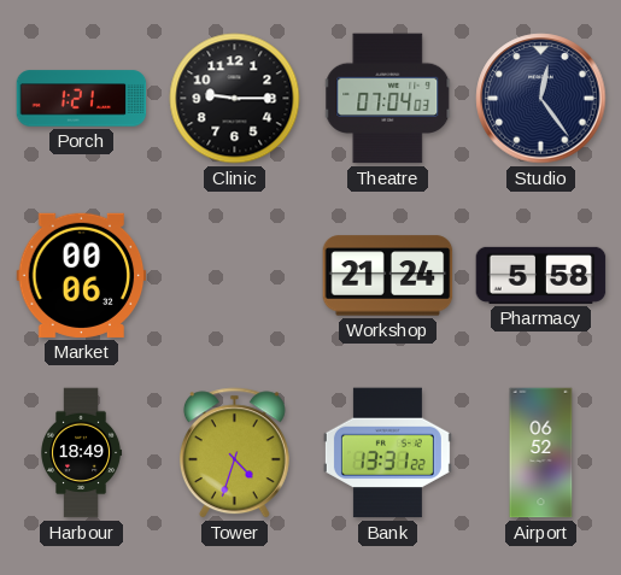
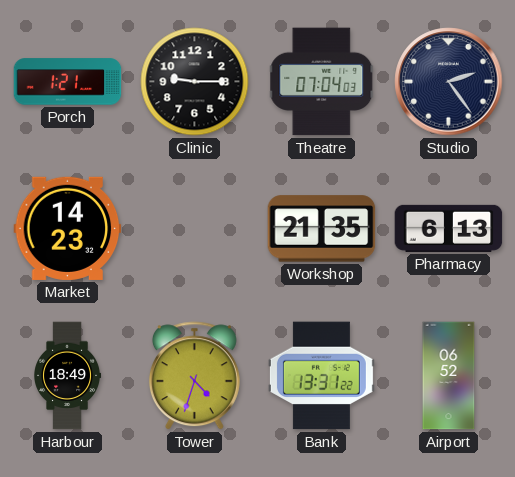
Studio: 12:24 -> 2:24 (449, 82)
Market: 00:06 -> 14:23 (68, 228)
Workshop: 21:24 -> 21:35 (322, 229)
Pharmacy: 5:58 -> 6:13 (449, 228)
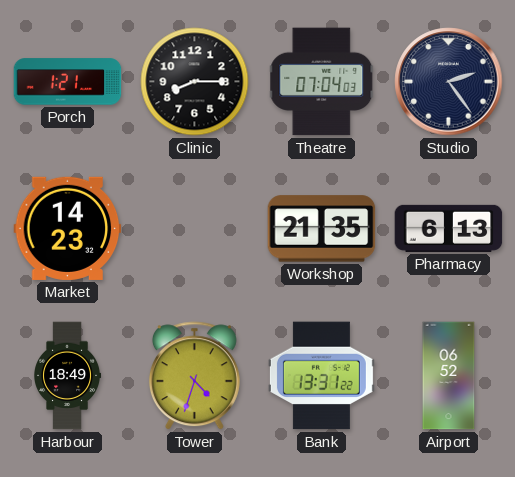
Clinic: 9:15 -> 8:15 (195, 82)
